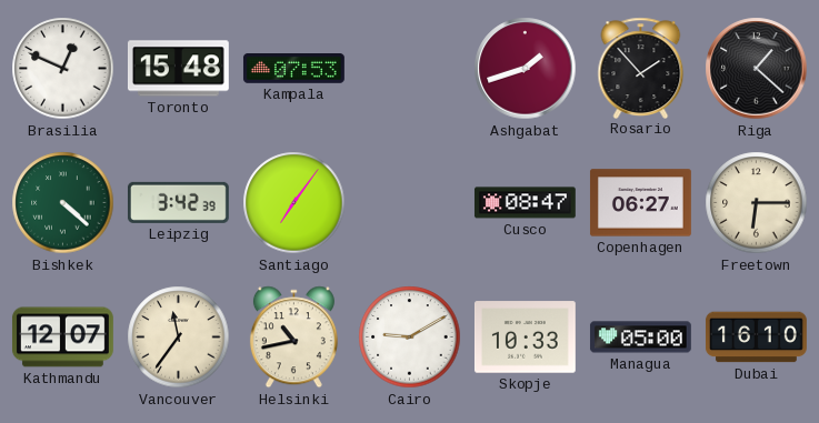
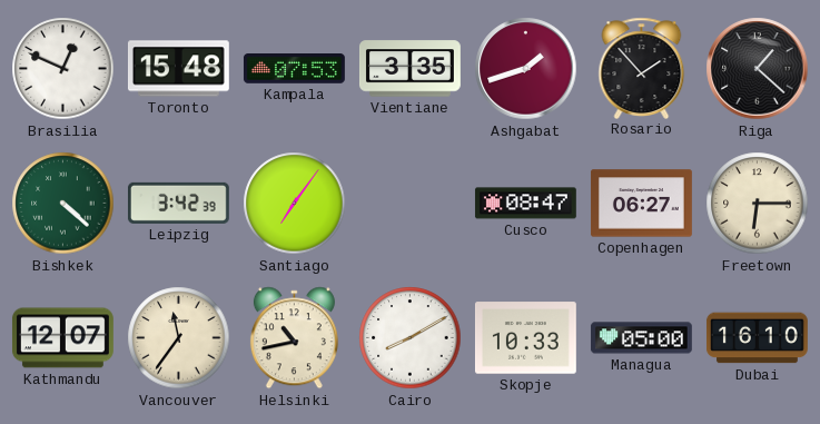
Vientiane: none -> 3:35 (409, 69)
Cairo: 9:10 -> 8:10 (411, 338)
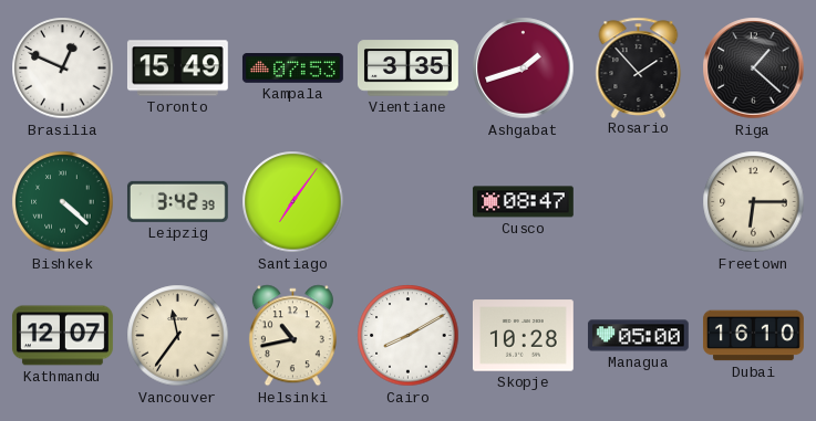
Toronto: 15:48 -> 15:49 (177, 69)
Copenhagen: 06:27 -> none (641, 204)
Skopje: 10:33 -> 10:28 (523, 336)
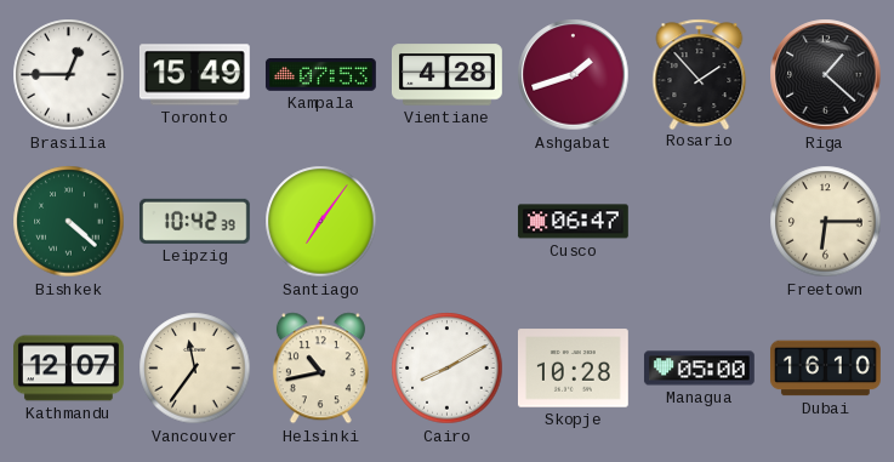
Brasilia: 12:49 -> 12:45 (69, 75)
Vientiane: 3:35 -> 4:28 (446, 75)
Leipzig: 3:42 -> 10:42 (194, 221)
Cusco: 08:47 -> 06:47 (573, 222)
